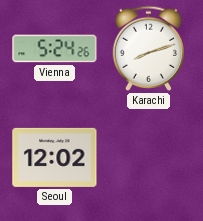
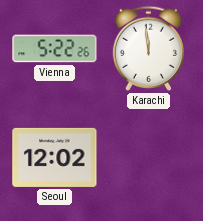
Vienna: 5:24 -> 5:22 (55, 49)
Karachi: 8:12 -> 11:59 (148, 48)
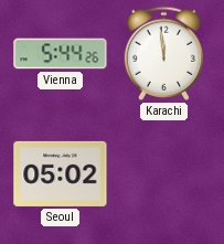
Vienna: 5:22 -> 5:44 (61, 54)
Seoul: 12:02 -> 05:02 (61, 173)
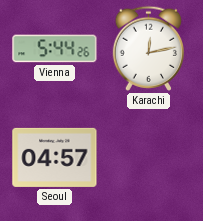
Karachi: 11:59 -> 12:13 (148, 48)
Seoul: 05:02 -> 04:57 (55, 157)
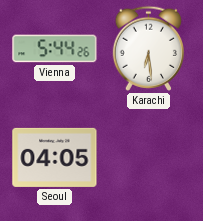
Karachi: 12:13 -> 6:29 (148, 48)
Seoul: 04:57 -> 04:05 (55, 157)
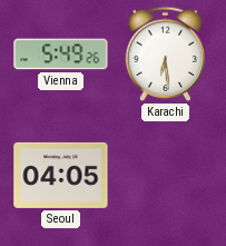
Vienna: 5:44 -> 5:49 (61, 55)
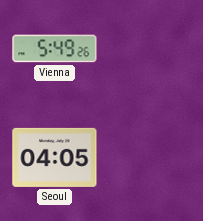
Karachi: 6:29 -> none (165, 53)
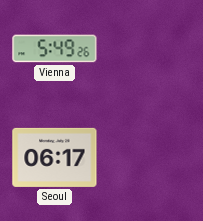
Seoul: 04:05 -> 06:17 (55, 157)
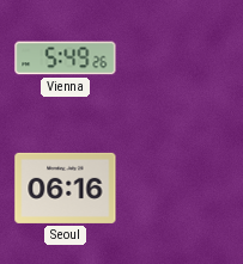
Seoul: 06:17 -> 06:16 (66, 188)
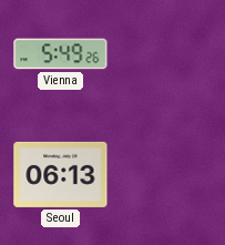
Seoul: 06:16 -> 06:13 (61, 174)
